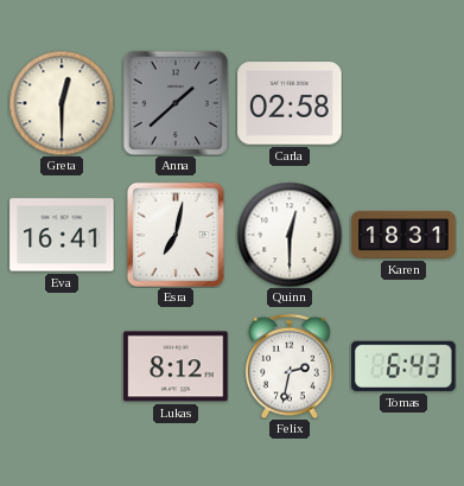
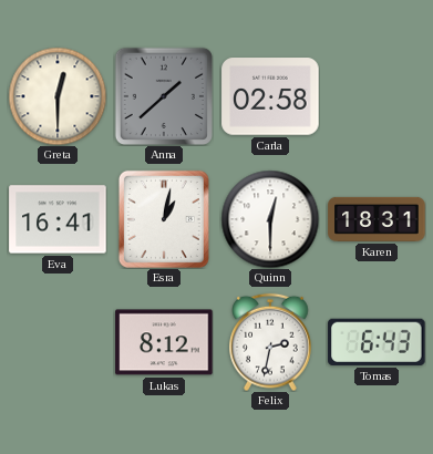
Esra: 7:02 -> 1:02 (164, 219)
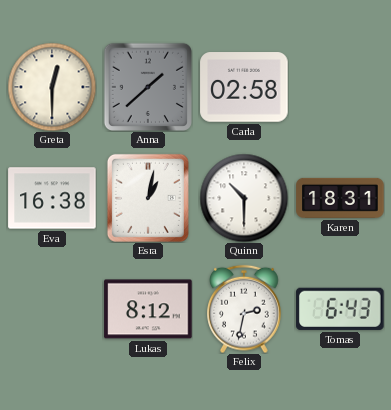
Eva: 16:41 -> 16:38 (52, 198)
Quinn: 12:30 -> 10:30 (244, 198)
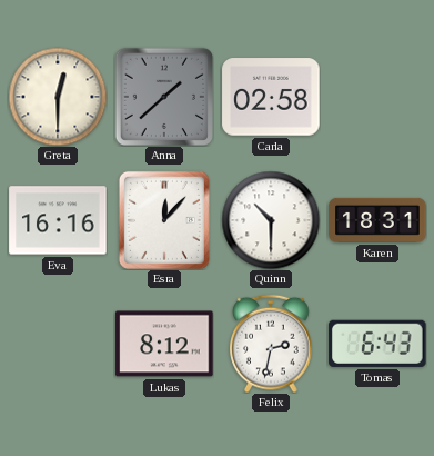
Eva: 16:38 -> 16:16 (58, 220)
Esra: 1:02 -> 12:07 (164, 220)
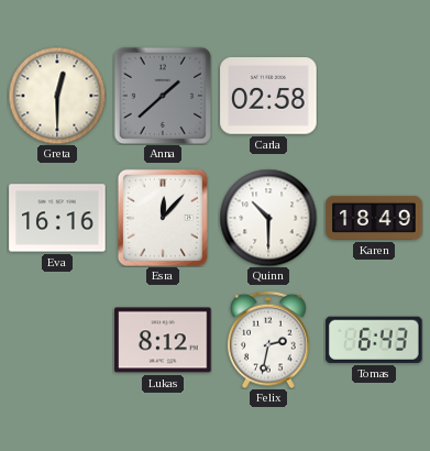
Karen: 18:31 -> 18:49 (374, 218)
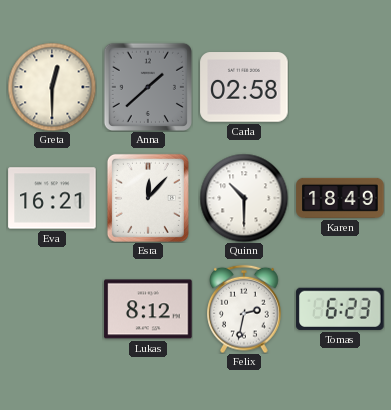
Eva: 16:16 -> 16:21 (52, 198)
Tomas: 6:43 -> 6:23 (340, 309)
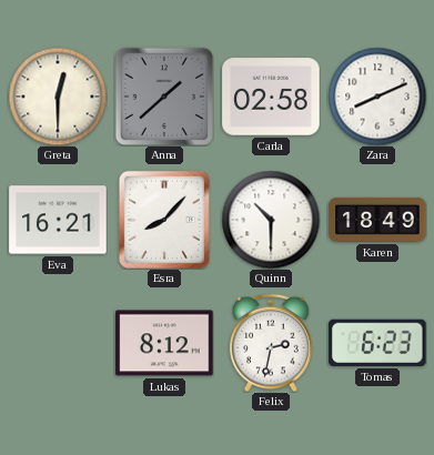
Zara: none -> 8:11 (377, 97)
Esra: 12:07 -> 8:07 (164, 220)
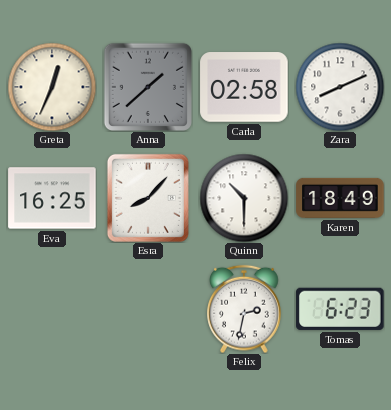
Greta: 12:30 -> 12:34 (52, 87)
Eva: 16:21 -> 16:25 (52, 198)
Lukas: 8:12 -> none (164, 343)
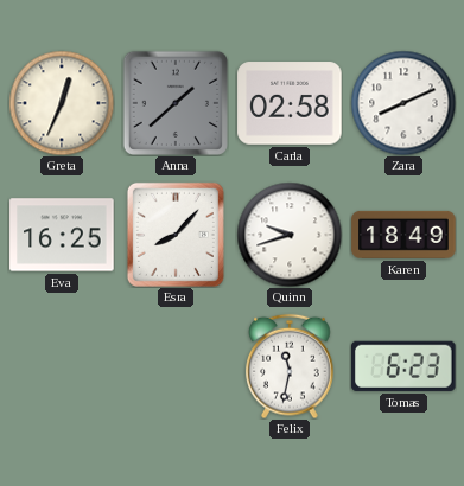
Quinn: 10:30 -> 9:42 (290, 235)
Felix: 2:32 -> 11:32 (290, 366)
